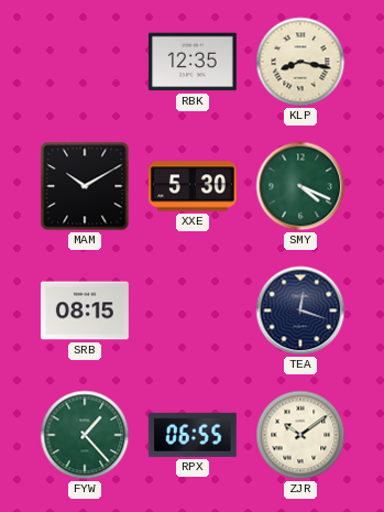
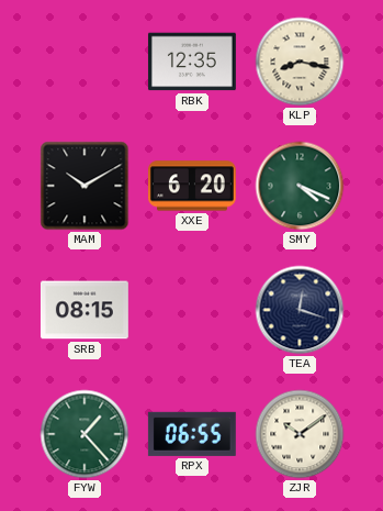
XXE: 5:30 -> 6:20 (192, 186)
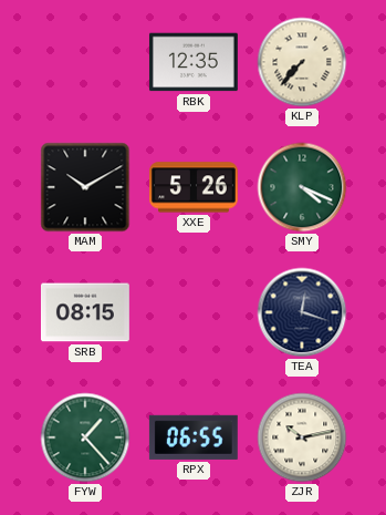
KLP: 8:17 -> 7:37 (302, 62)
XXE: 6:20 -> 5:26 (194, 187)
ZJR: 10:09 -> 10:13 (302, 437)
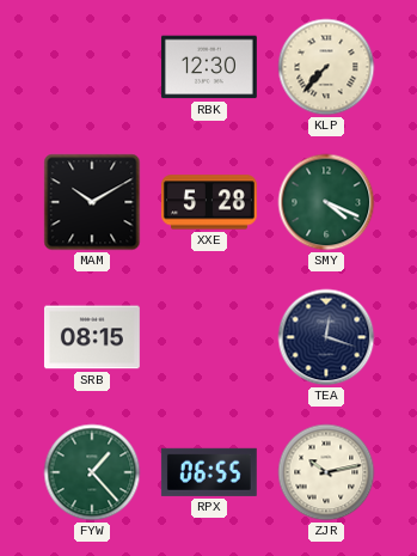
RBK: 12:35 -> 12:30 (209, 67)
XXE: 5:26 -> 5:28 (209, 202)
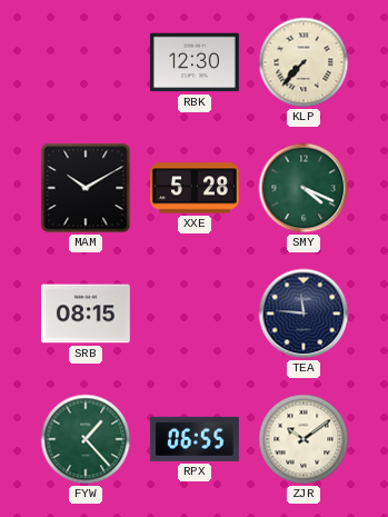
TEA: 12:18 -> 11:46 (304, 314)
ZJR: 10:13 -> 10:09 (304, 439)
